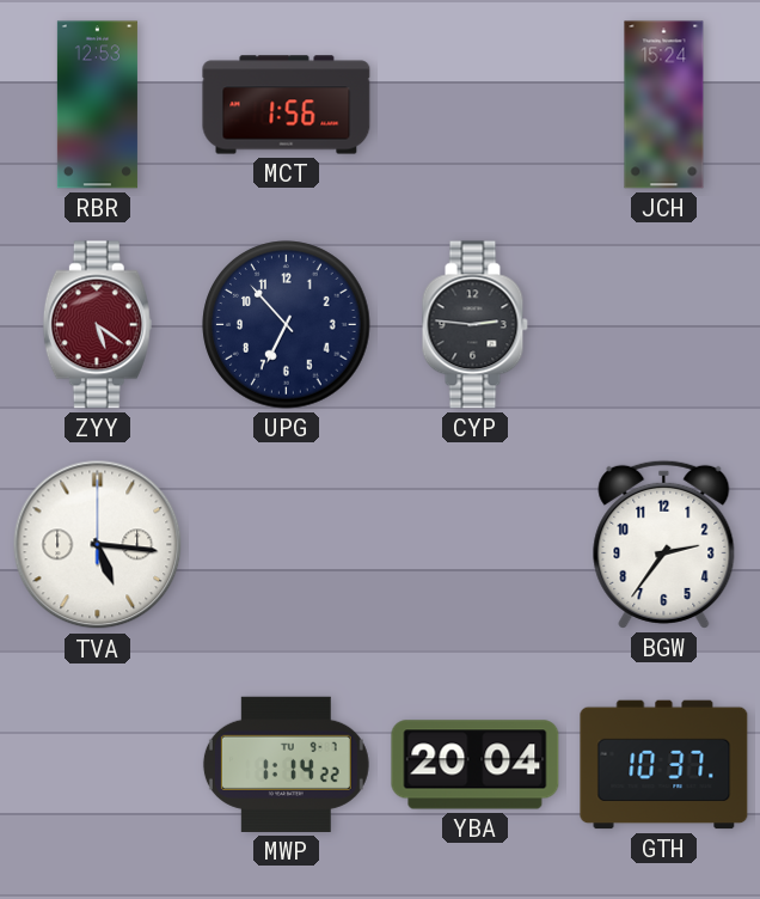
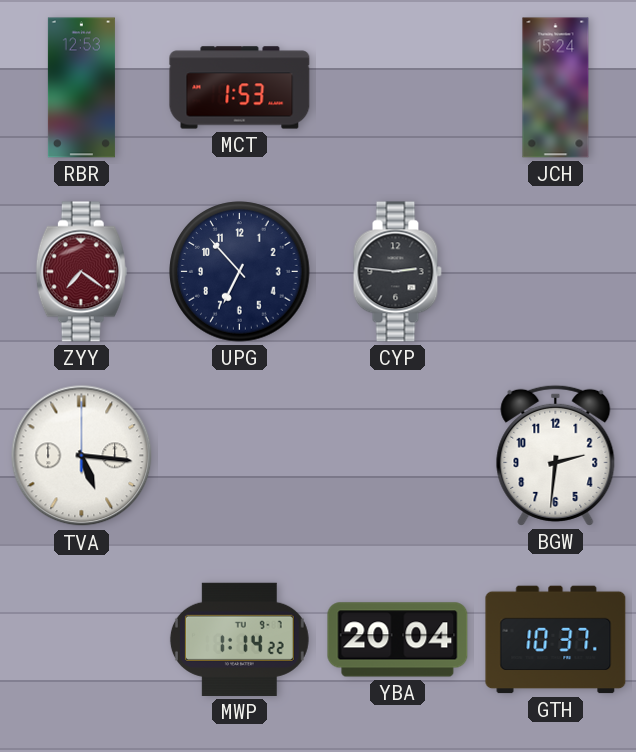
MCT: 1:56 -> 1:53 (240, 88)
ZYY: 5:21 -> 7:21 (81, 272)
BGW: 2:36 -> 2:31 (556, 455)
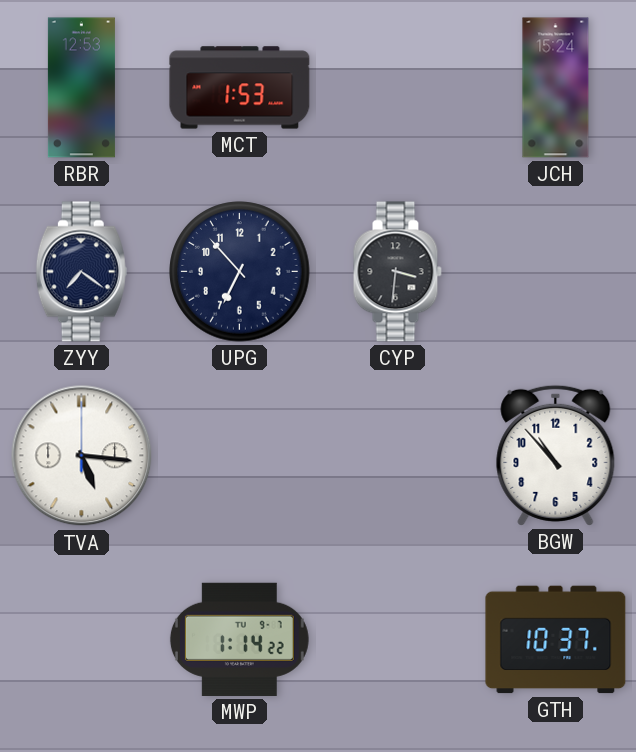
ZYY dial: burgundy -> navy (81, 272)
CYP: 2:46 -> 3:31 (397, 272)
BGW: 2:31 -> 10:53 (556, 455)
YBA: 20:04 -> none (398, 640)
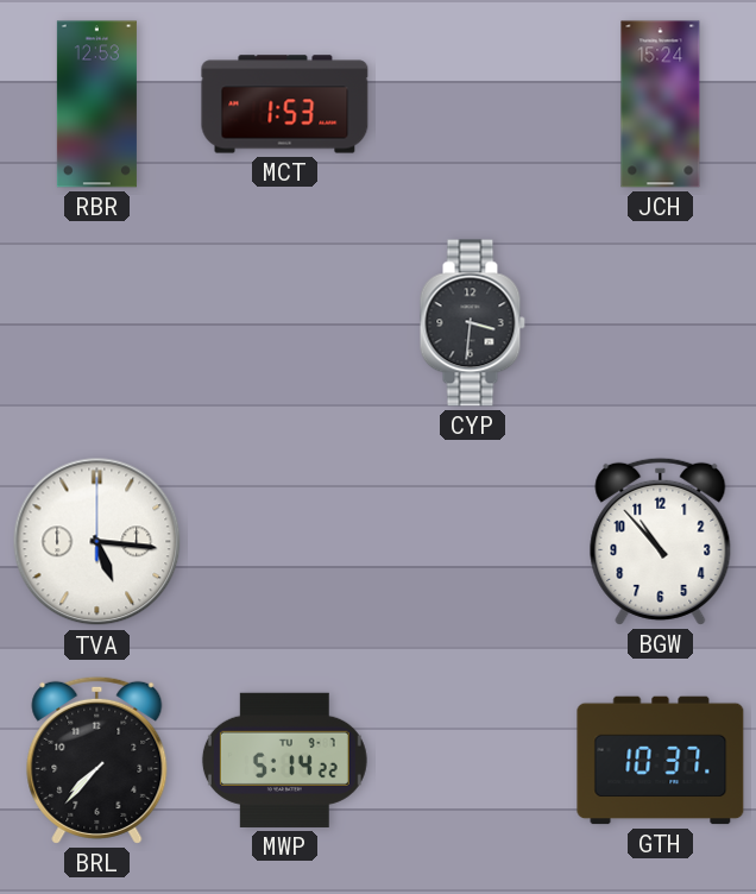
ZYY: 7:21 -> none (81, 272)
UPG: 6:53 -> none (240, 272)
BRL: none -> 7:37 (97, 760)
MWP: 1:14 -> 5:14 (284, 760)
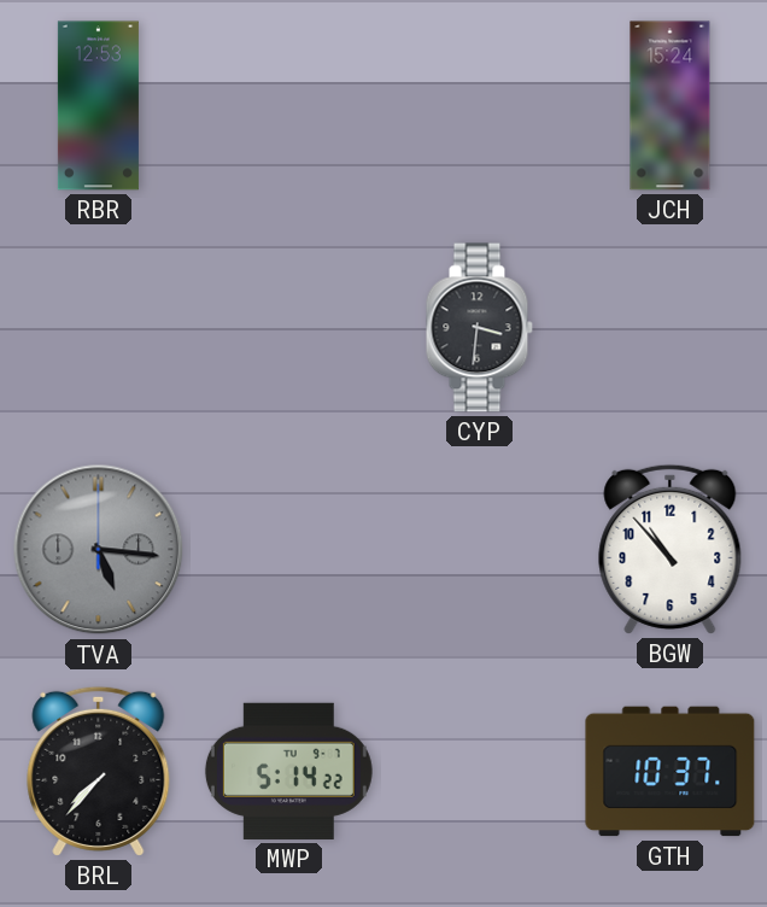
MCT: 1:53 -> none (285, 105)
TVA dial: white -> grey (99, 550)
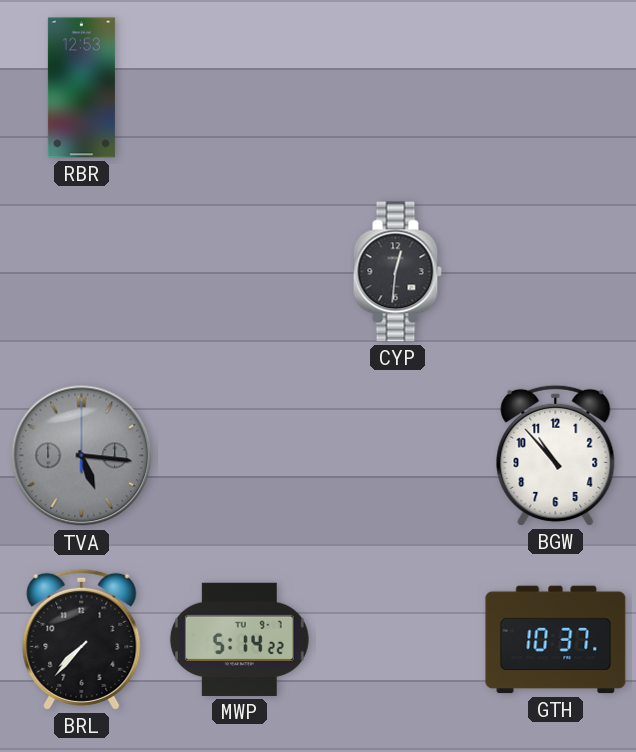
JCH: 15:24 -> none (671, 106)
CYP: 3:31 -> 12:31 (397, 272)
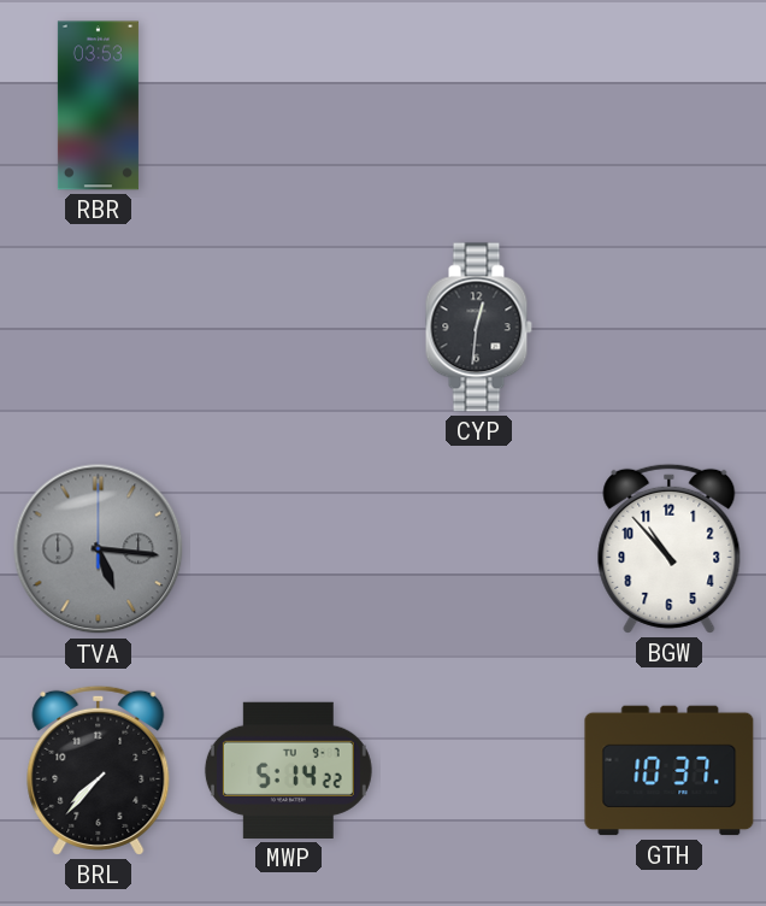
RBR: 12:53 -> 03:53 (98, 106)
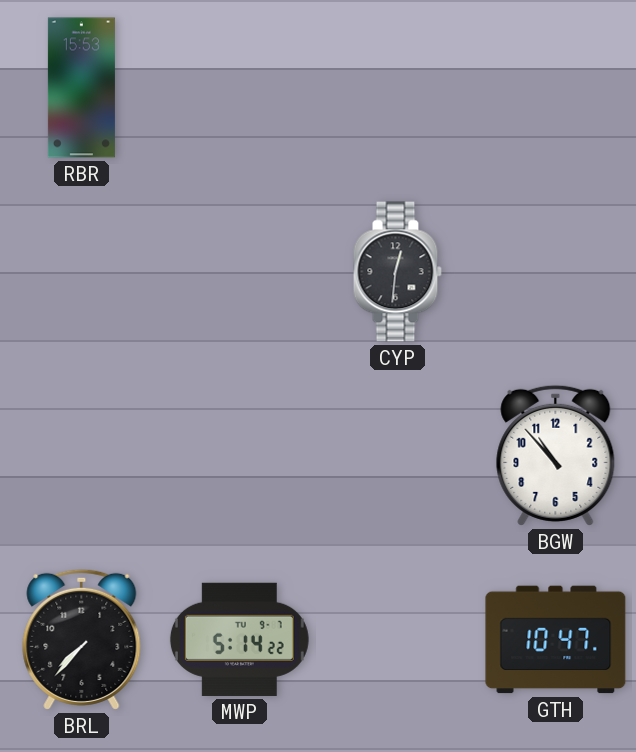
RBR: 03:53 -> 15:53 (81, 88)
TVA: 5:16 -> none (99, 549)
GTH: 10:37 -> 10:47 (556, 640)
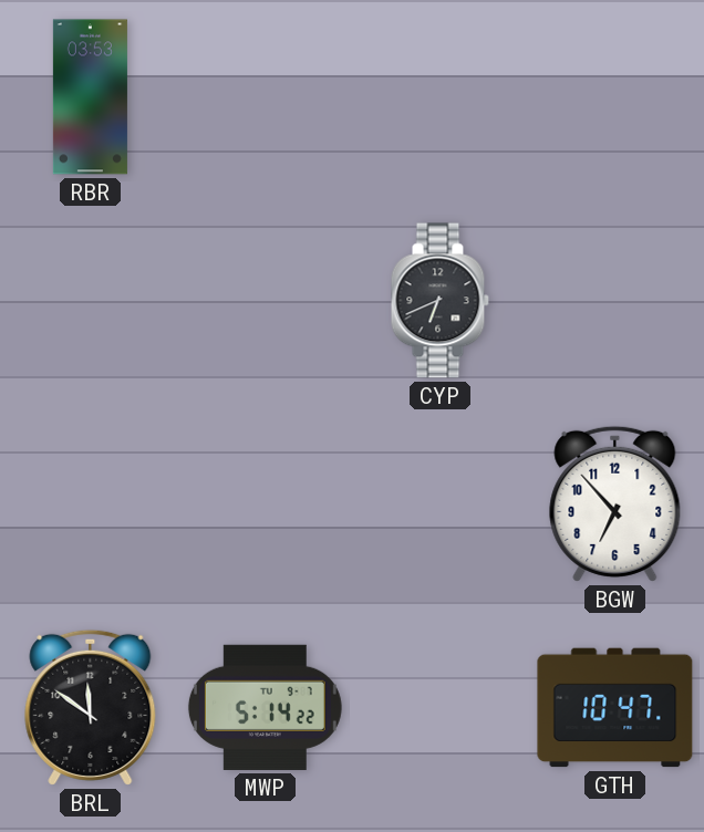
RBR: 15:53 -> 03:53 (90, 97)
CYP: 12:31 -> 6:41 (439, 301)
BGW: 10:53 -> 6:53 (615, 503)
BRL: 7:37 -> 11:51 (91, 707)
